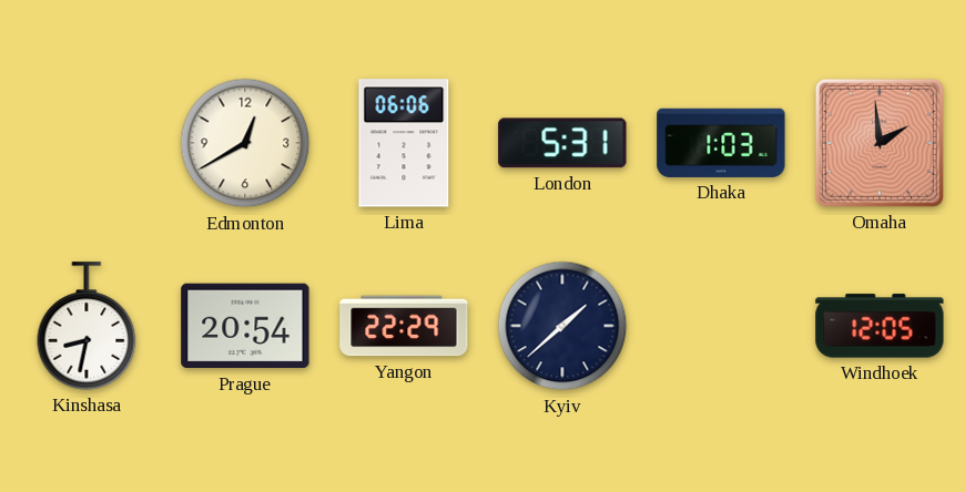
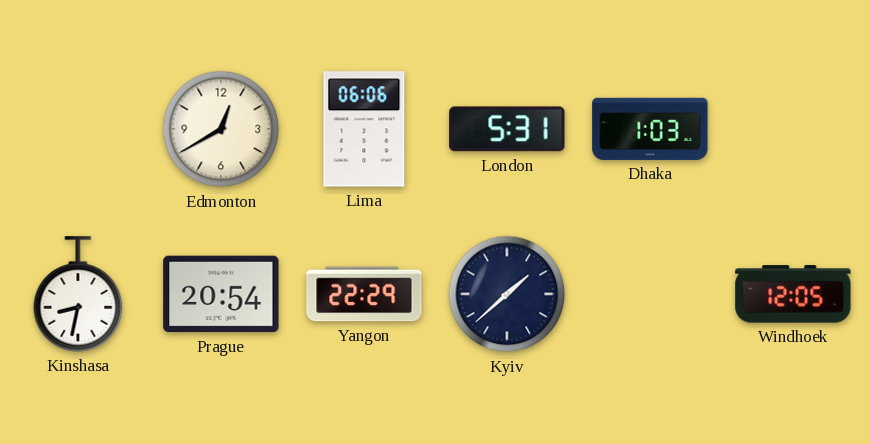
Omaha: 1:59 -> none (880, 143)
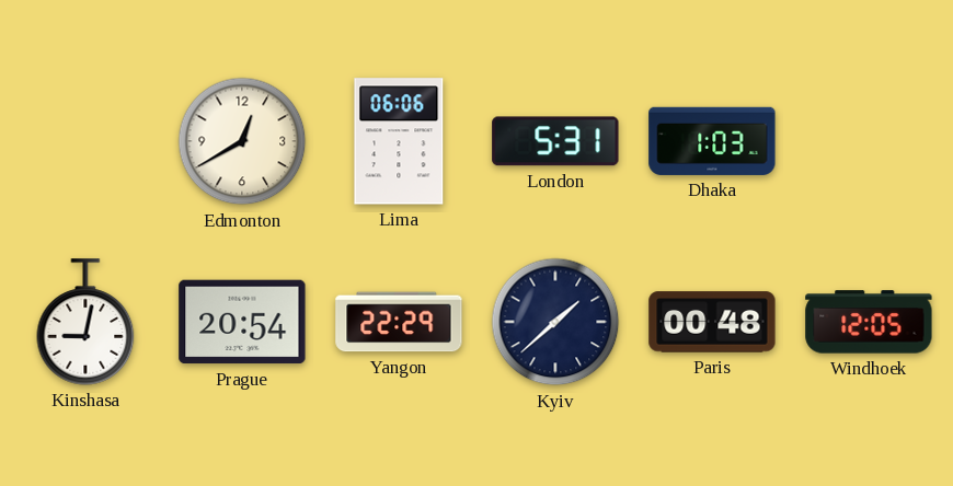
Kinshasa: 8:32 -> 9:02 (85, 322)
Paris: none -> 00:48 (712, 322)
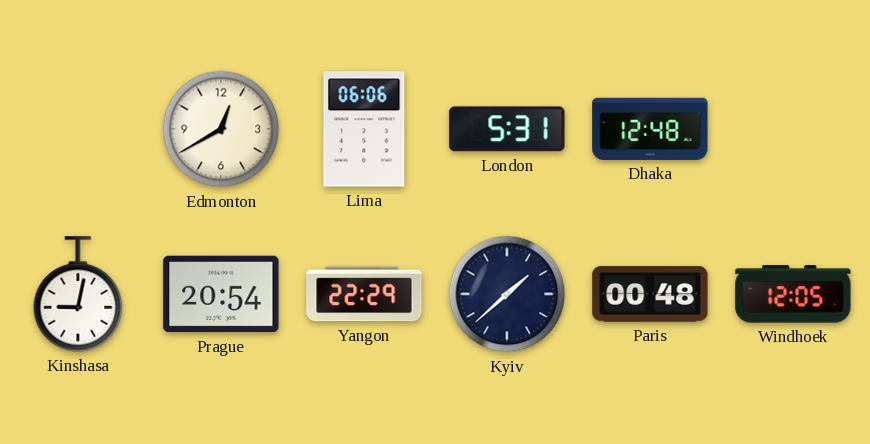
Dhaka: 1:03 -> 12:48 (650, 129)
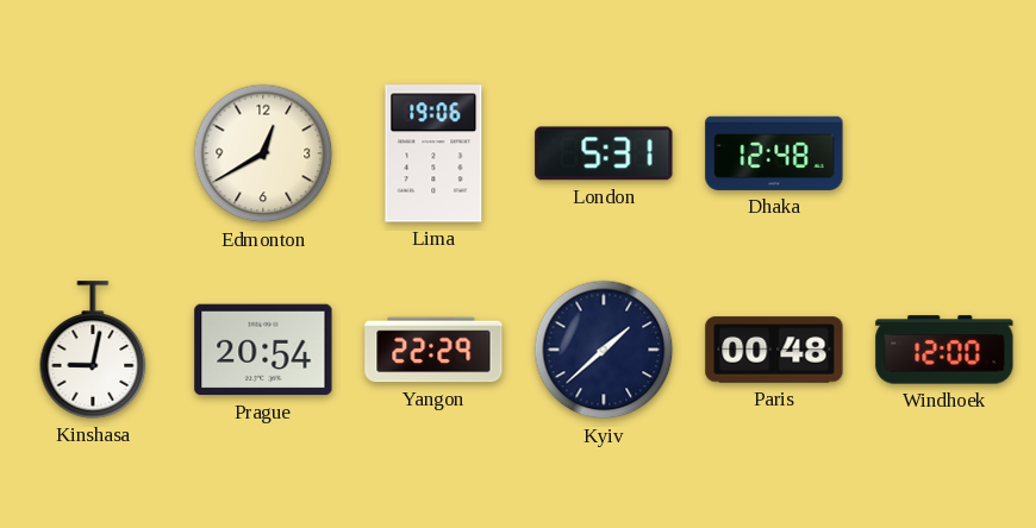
Lima: 06:06 -> 19:06 (433, 153)
Windhoek: 12:05 -> 12:00 (944, 350)
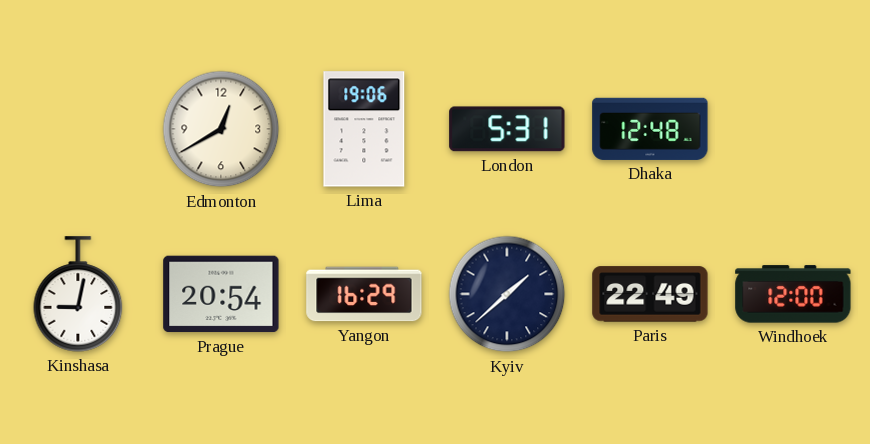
Yangon: 22:29 -> 16:29 (364, 294)
Paris: 00:48 -> 22:49 (650, 294)
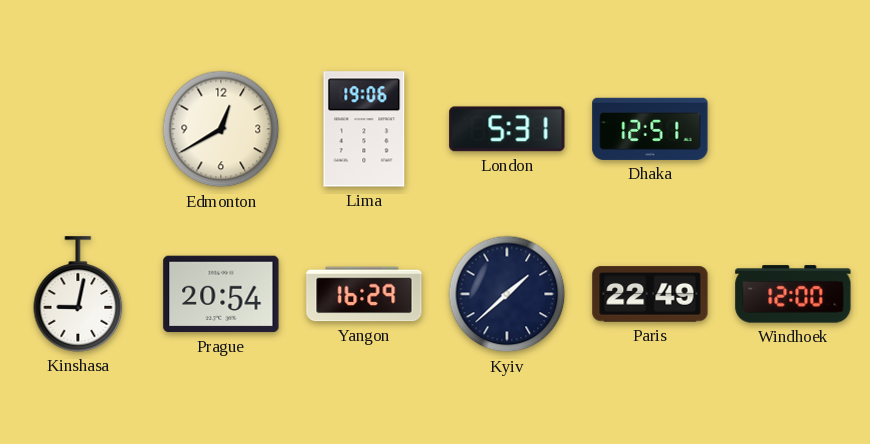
Dhaka: 12:48 -> 12:51 (650, 129)
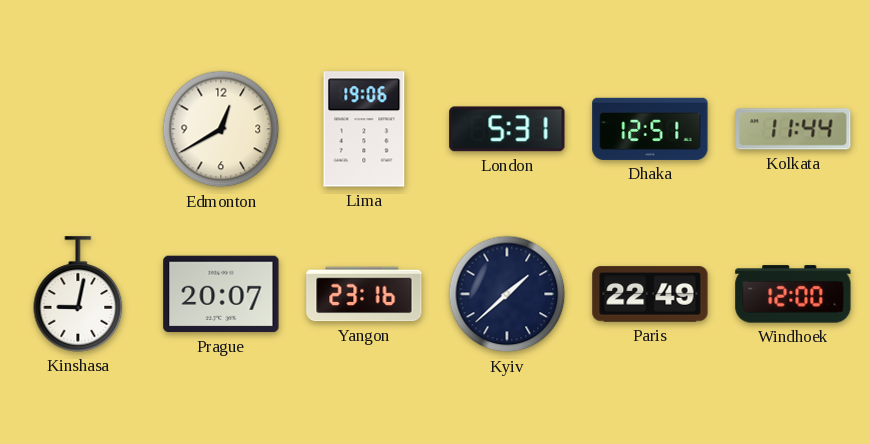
Kolkata: none -> 11:44 (793, 129)
Prague: 20:54 -> 20:07 (221, 294)
Yangon: 16:29 -> 23:16 (364, 294)
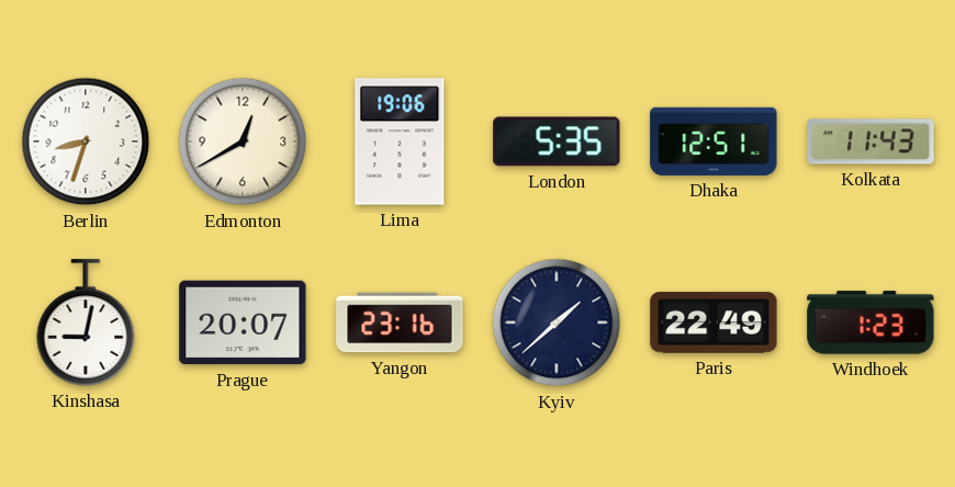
Berlin: none -> 8:33 (86, 141)
London: 5:31 -> 5:35 (557, 141)
Kolkata: 11:44 -> 11:43 (870, 141)
Windhoek: 12:00 -> 1:23 (870, 322)
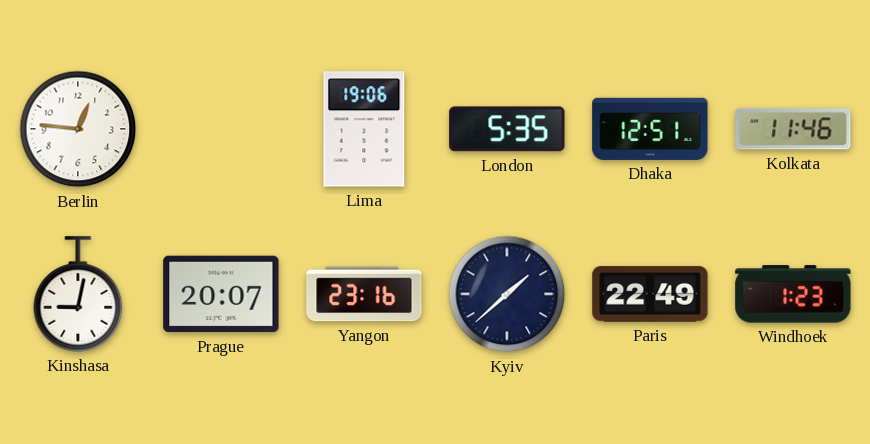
Berlin: 8:33 -> 12:46 (78, 129)
Edmonton: 12:40 -> none (243, 141)
Kolkata: 11:43 -> 11:46 (793, 129)
